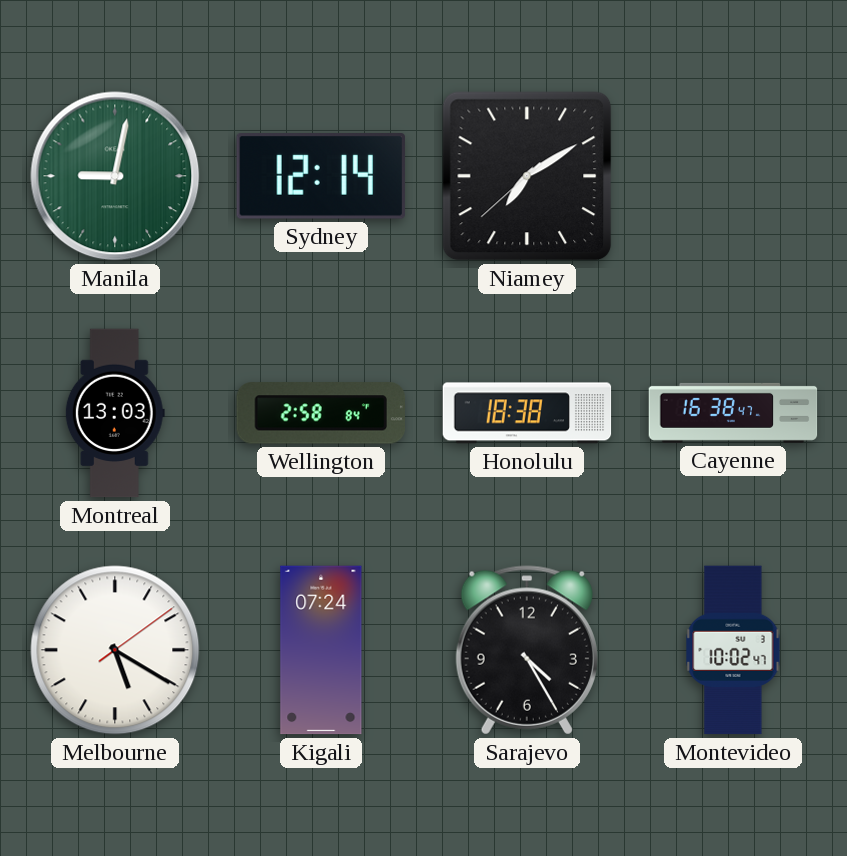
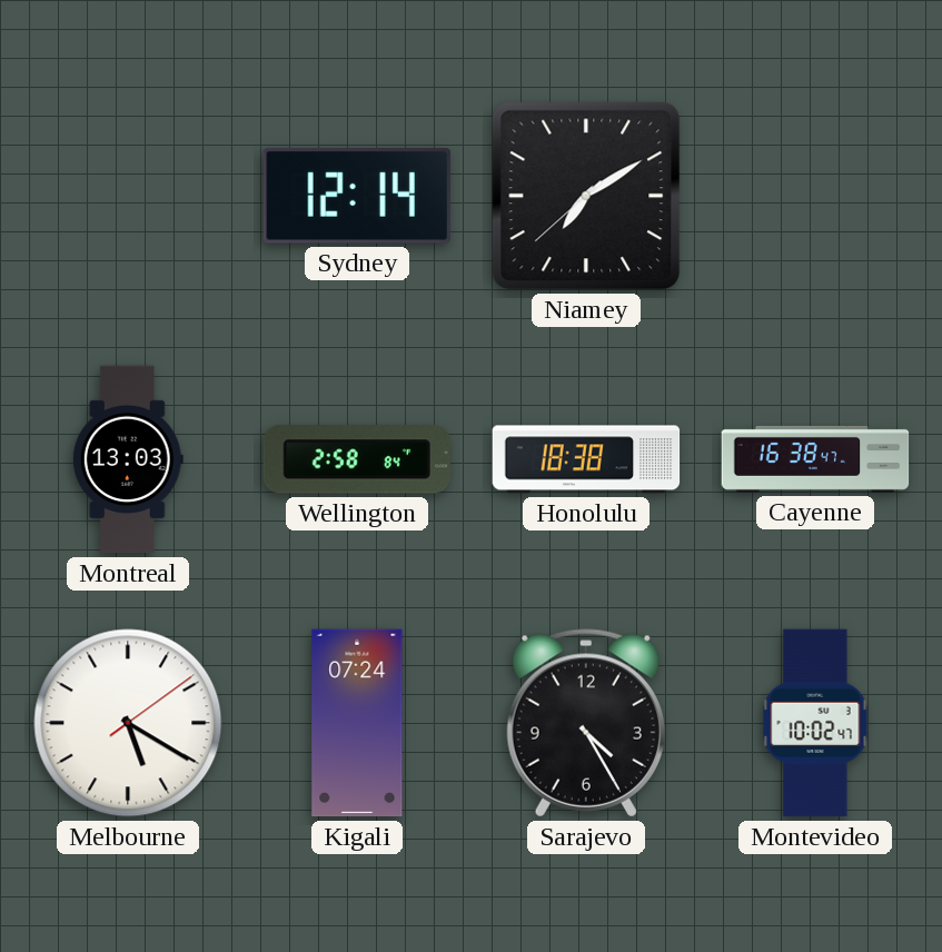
Manila: 9:02 -> none (115, 176)
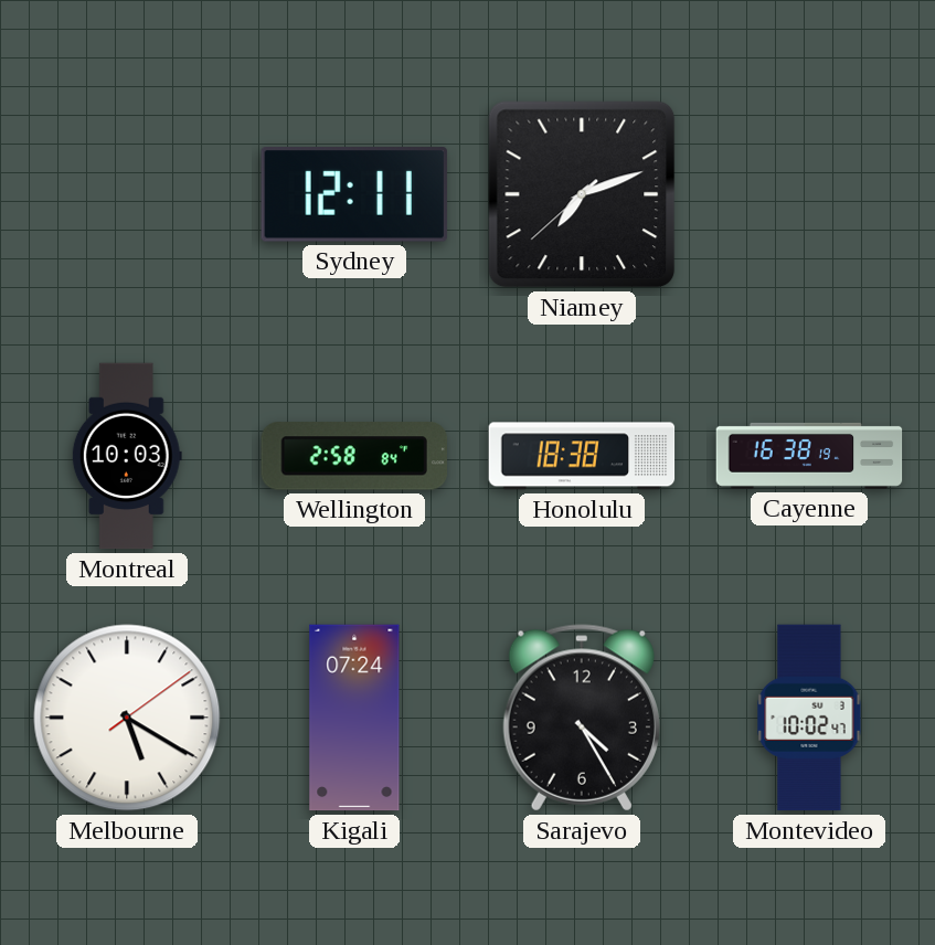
Sydney: 12:14 -> 12:11 (354, 195)
Niamey: 7:09 -> 7:11 (582, 194)
Montreal: 13:03 -> 10:03 (127, 456)
Cayenne: 16:38:47 -> 16:38:19 (809, 456)
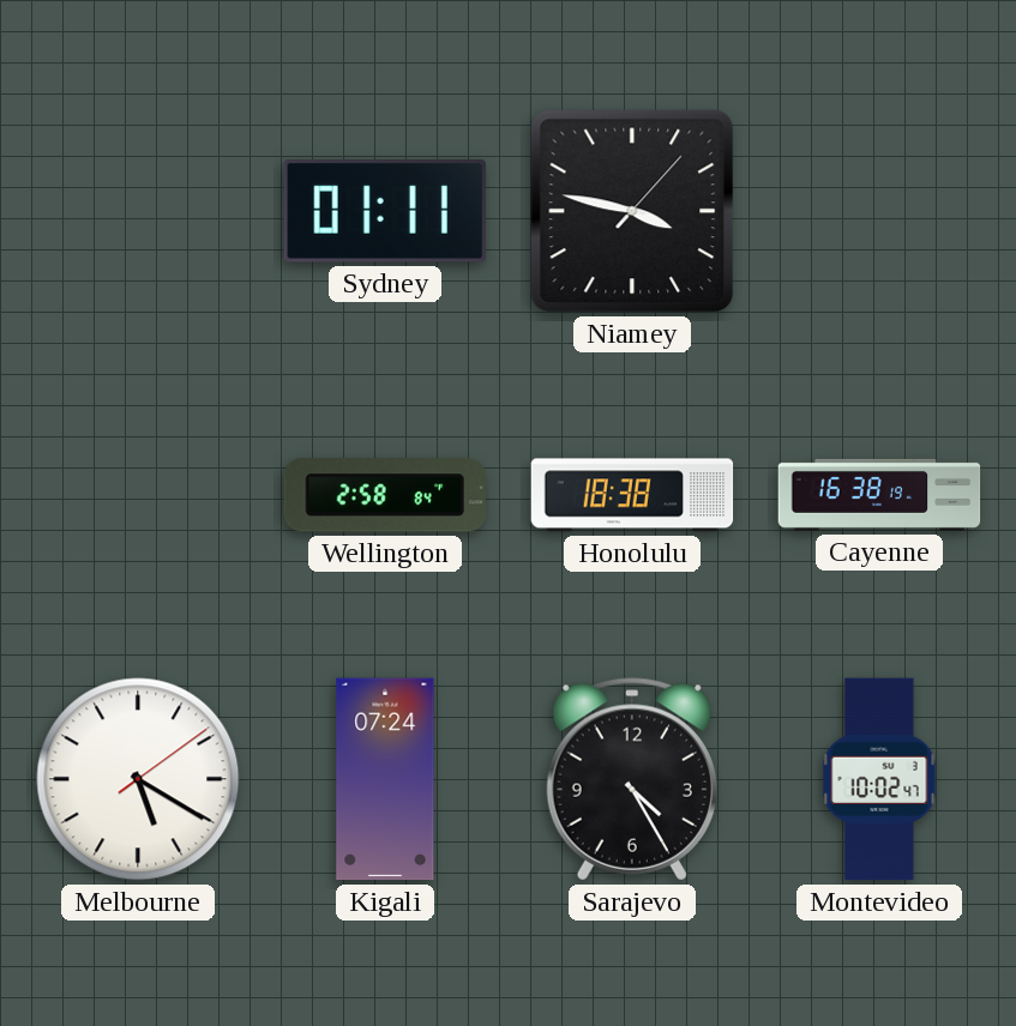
Sydney: 12:11 -> 01:11 (385, 212)
Niamey: 7:11 -> 3:47 (632, 211)
Montreal: 10:03 -> none (127, 456)
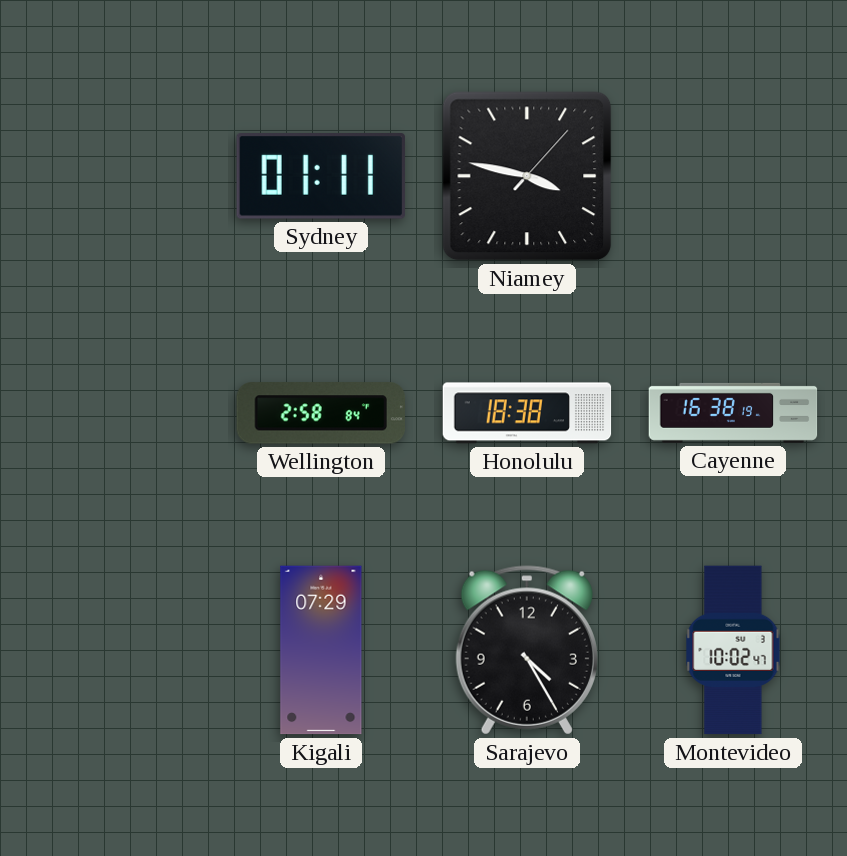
Melbourne: 5:20 -> none (138, 779)
Kigali: 07:24 -> 07:29 (321, 650)
